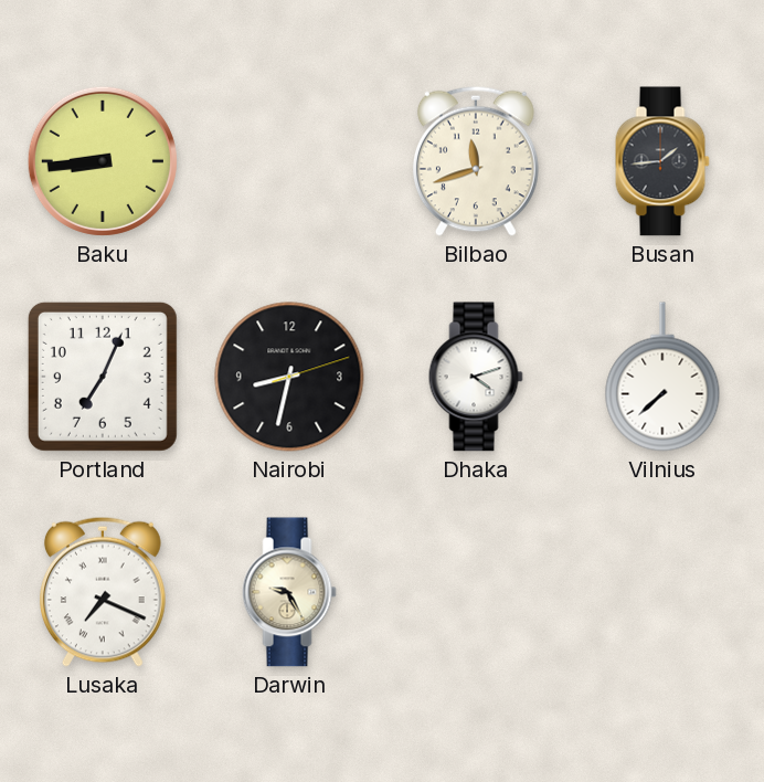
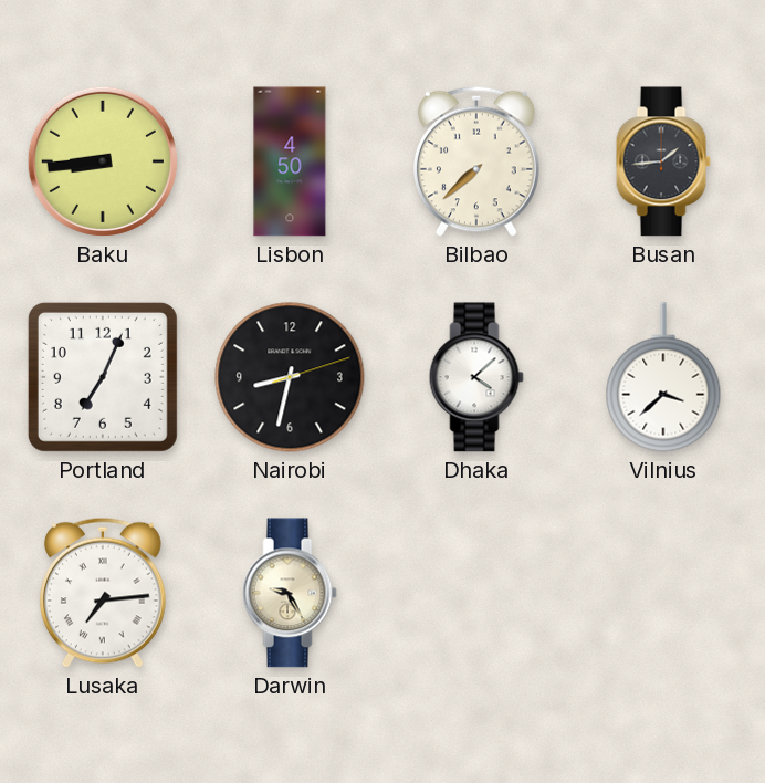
Lisbon: none -> 4:50 (290, 161)
Bilbao: 11:42 -> 7:38 (476, 161)
Dhaka: 4:12 -> 4:08 (476, 377)
Vilnius: 7:38 -> 3:38 (663, 377)
Lusaka: 7:19 -> 7:14 (103, 593)
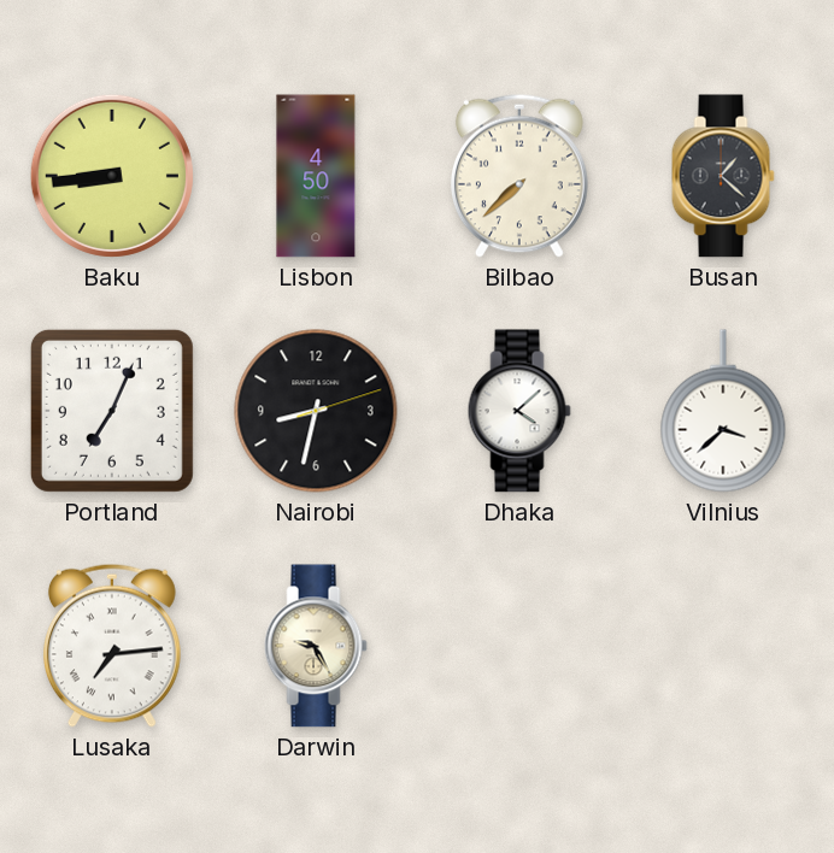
Busan: 1:44 -> 1:22 (723, 176)
